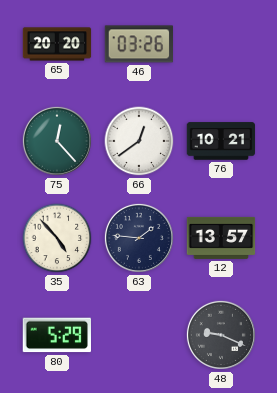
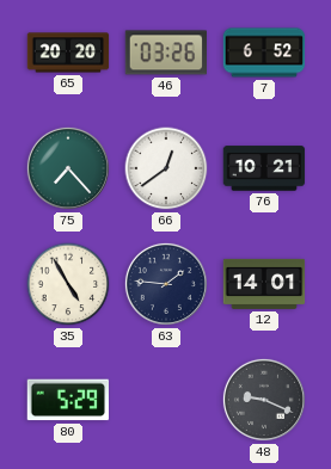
7: none -> 6:52 (264, 53)
75: 12:23 -> 7:23 (68, 168)
35: 4:53 -> 4:55 (68, 284)
12: 13:57 -> 14:01 (264, 284)
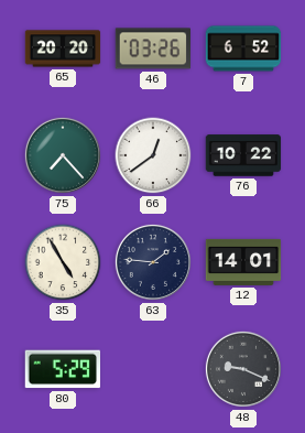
76: 10:21 -> 10:22 (243, 155)
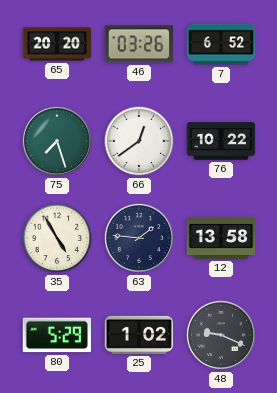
75: 7:23 -> 7:27 (57, 141)
12: 14:01 -> 13:58 (221, 238)
25: none -> 1:02 (139, 335)
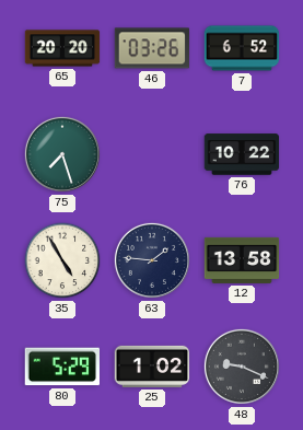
66: 12:39 -> none (139, 141)
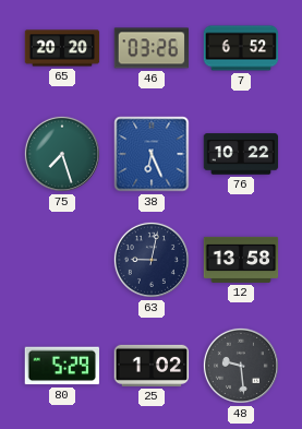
38: none -> 6:26 (152, 154)
35: 4:55 -> none (62, 260)
63: 1:46 -> 9:02 (152, 260)
48: 9:19 -> 9:29 (241, 366)
